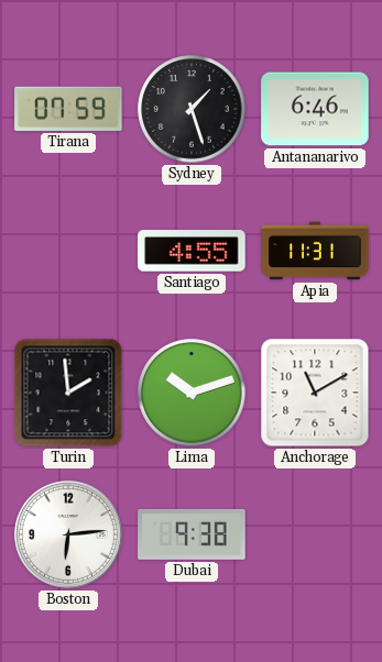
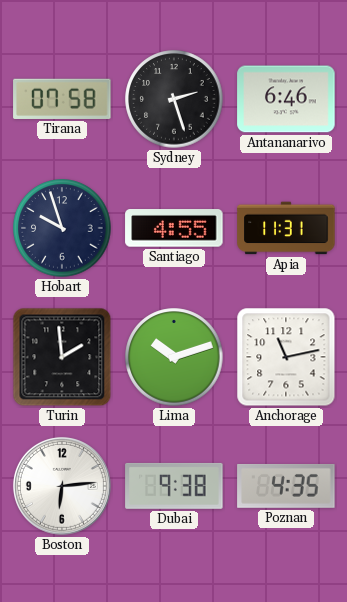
Tirana: 07:59 -> 07:58 (62, 99)
Sydney: 1:27 -> 2:27 (174, 99)
Hobart: none -> 9:57 (62, 228)
Anchorage: 11:10 -> 11:13 (286, 357)
Poznan: none -> 4:35 (286, 486)
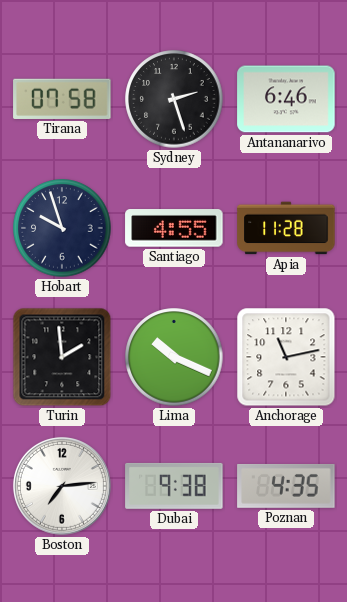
Apia: 11:31 -> 11:28 (286, 228)
Lima: 10:12 -> 10:19 (174, 357)
Boston: 6:14 -> 7:14 (62, 486)
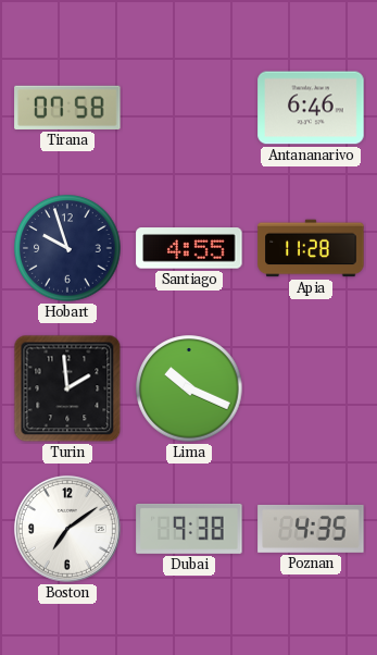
Sydney: 2:27 -> none (174, 99)
Anchorage: 11:13 -> none (286, 357)
Boston: 7:14 -> 7:09 (67, 529)
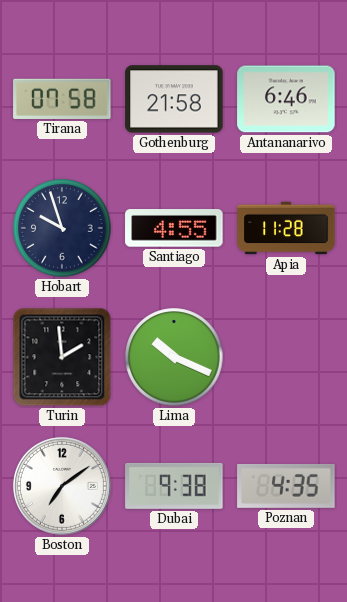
Gothenburg: none -> 21:58 (174, 99)
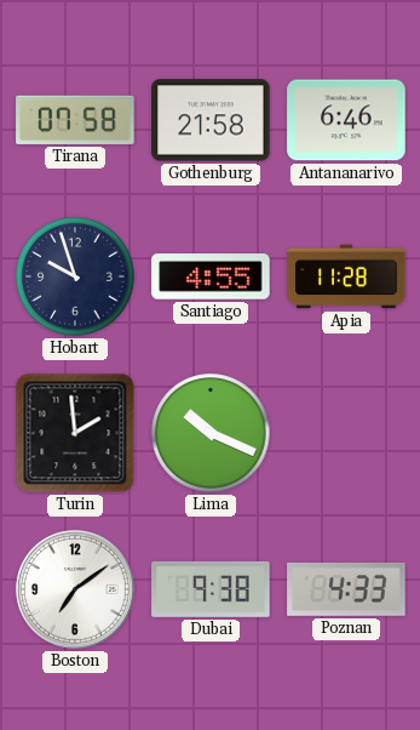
Poznan: 4:35 -> 4:33 (346, 589)
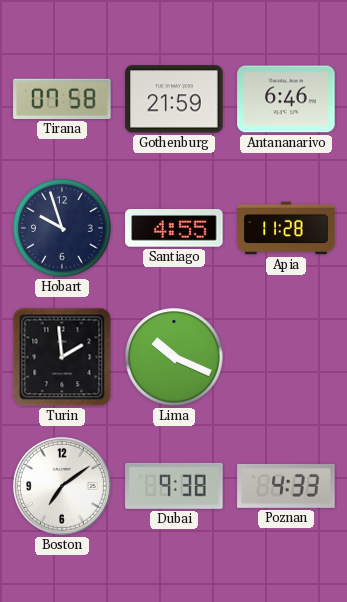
Gothenburg: 21:58 -> 21:59 (174, 99)
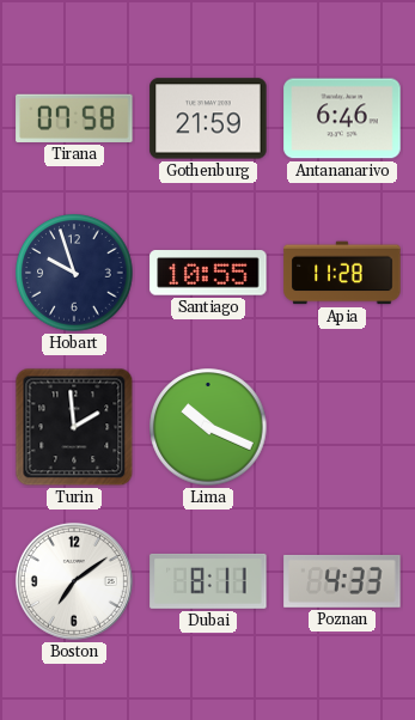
Santiago: 4:55 -> 10:55 (208, 273)
Dubai: 9:38 -> 8:11 (208, 581)
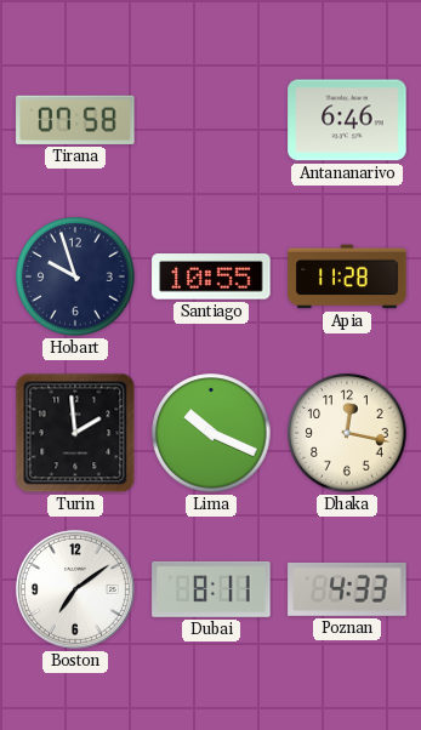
Gothenburg: 21:59 -> none (208, 118)
Dhaka: none -> 12:17 (347, 433)
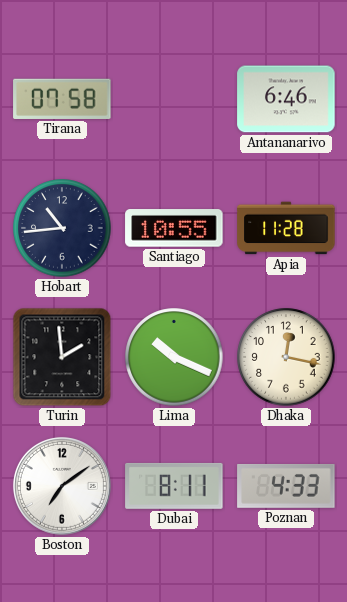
Hobart: 9:57 -> 10:44 (62, 228)
